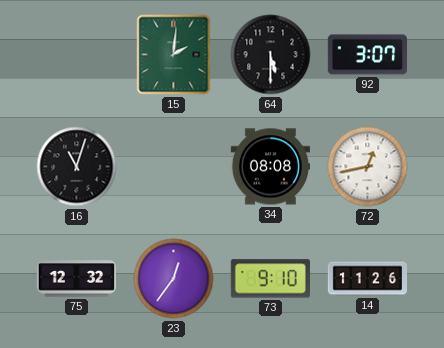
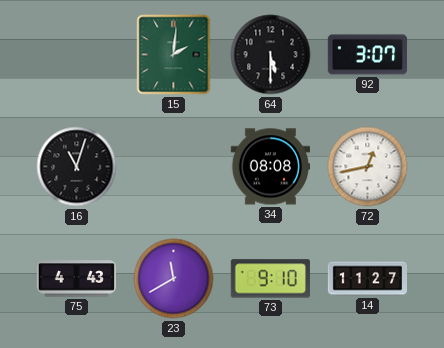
75: 12:32 -> 4:43 (76, 279)
23: 12:36 -> 11:40 (174, 279)
14: 11:26 -> 11:27 (368, 279)
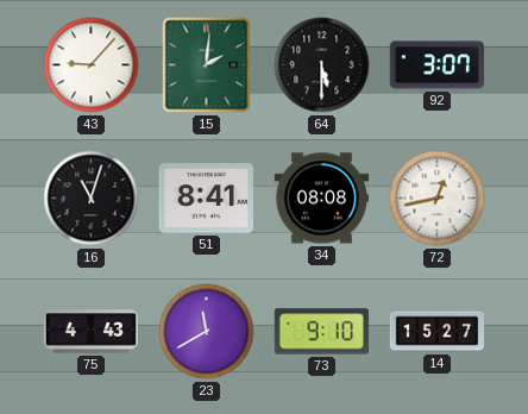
43: none -> 9:07 (92, 65)
51: none -> 8:41 (206, 199)
14: 11:27 -> 15:27 (438, 332)
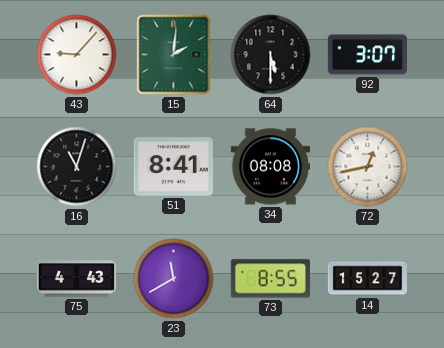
73: 9:10 -> 8:55 (270, 279)
